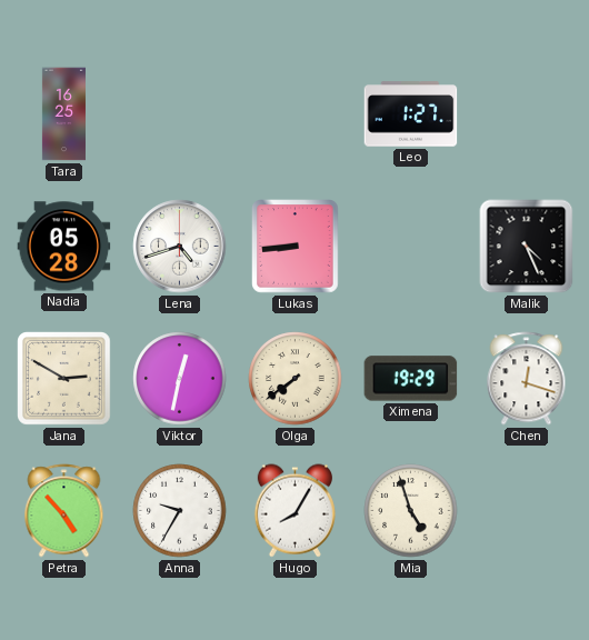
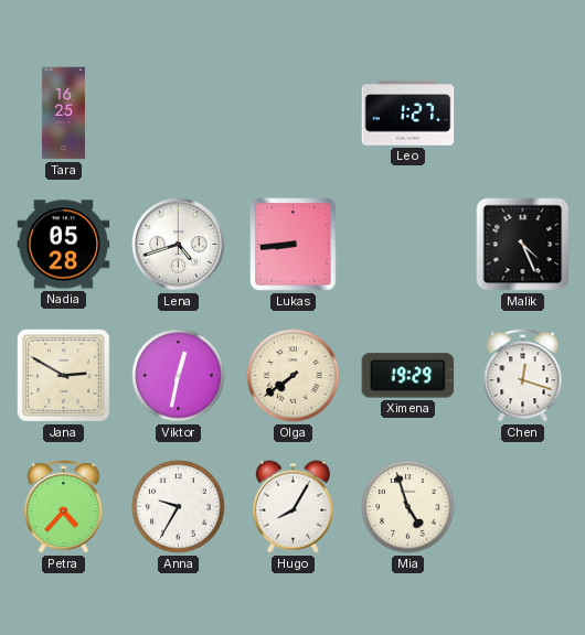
Petra: 4:53 -> 4:37 (64, 507)
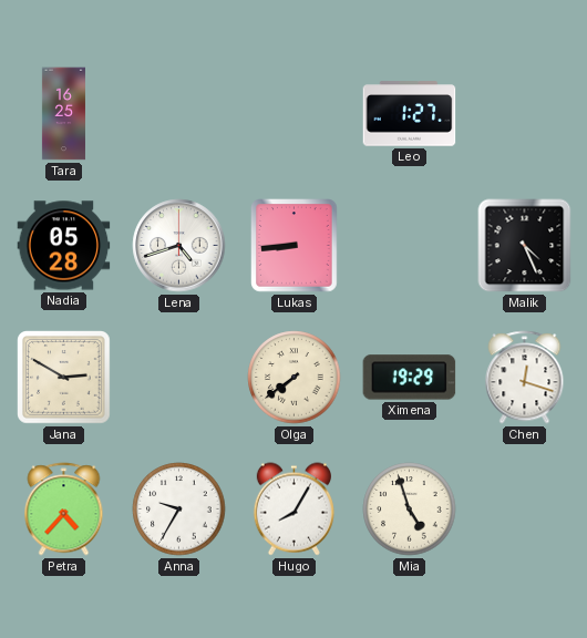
Viktor: 12:32 -> none (179, 376)
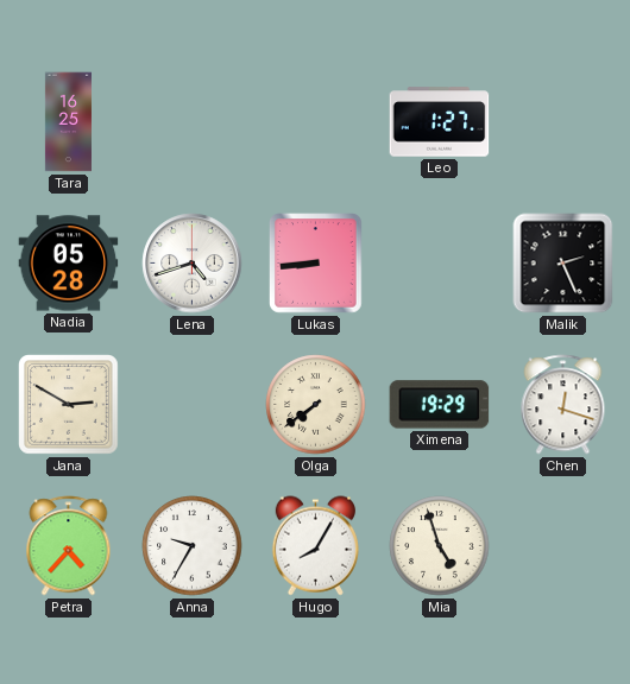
Malik: 4:26 -> 2:26 (563, 264)
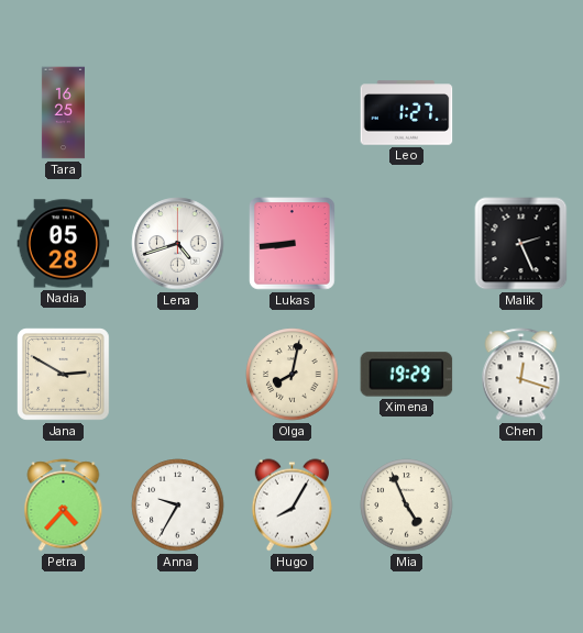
Olga: 7:39 -> 8:02 (293, 375)
Mia: 4:57 -> 4:56 (407, 506)
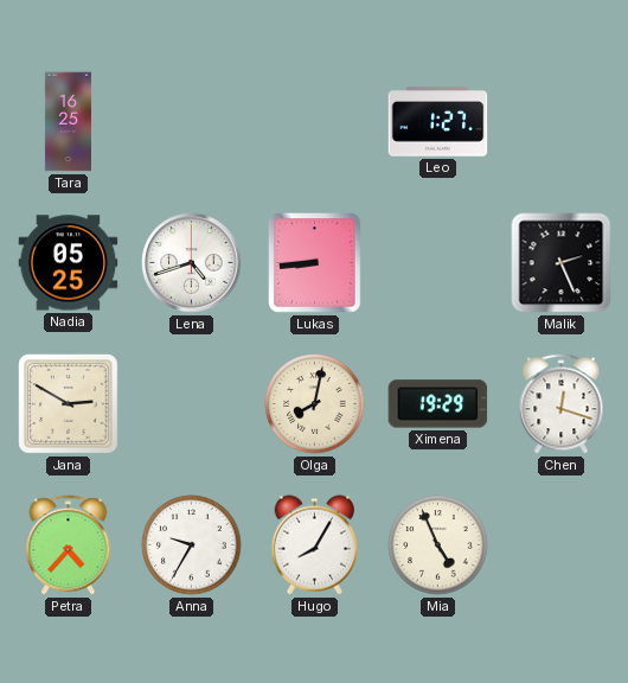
Nadia: 05:28 -> 05:25 (69, 263)
